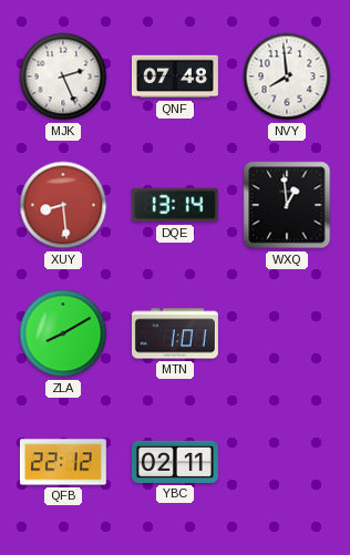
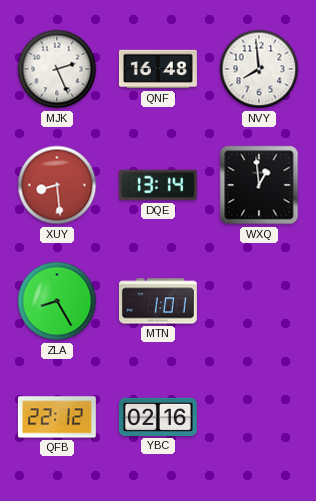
QNF: 07:48 -> 16:48 (158, 69)
ZLA: 8:10 -> 8:25 (57, 301)
YBC: 02:11 -> 02:16 (158, 417)
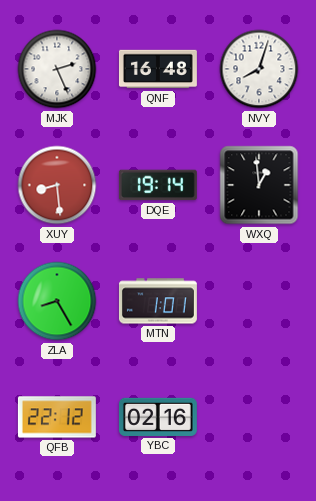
NVY: 7:59 -> 8:03 (259, 69)
DQE: 13:14 -> 19:14 (158, 185)
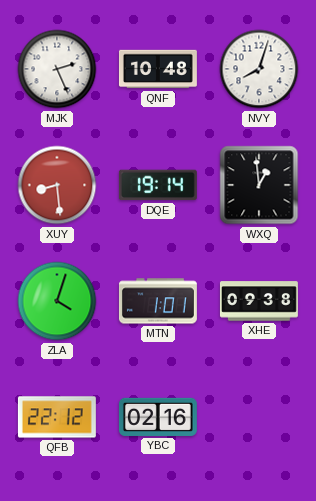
QNF: 16:48 -> 10:48 (158, 69)
ZLA: 8:25 -> 4:03 (57, 301)
XHE: none -> 09:38 (259, 301)
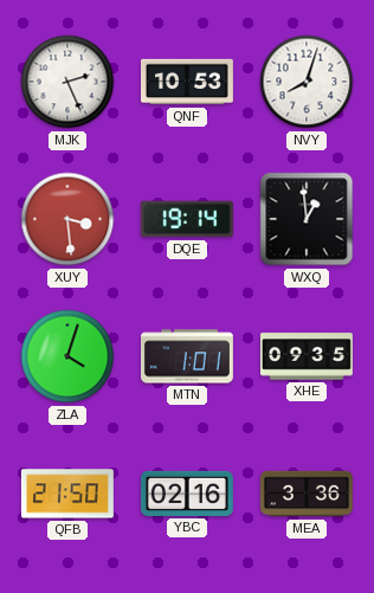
QNF: 10:48 -> 10:53 (187, 82)
XUY: 8:29 -> 3:29 (67, 219)
XHE: 09:38 -> 09:35 (307, 356)
QFB: 22:12 -> 21:50 (67, 494)
MEA: none -> 3:36 (307, 494)
